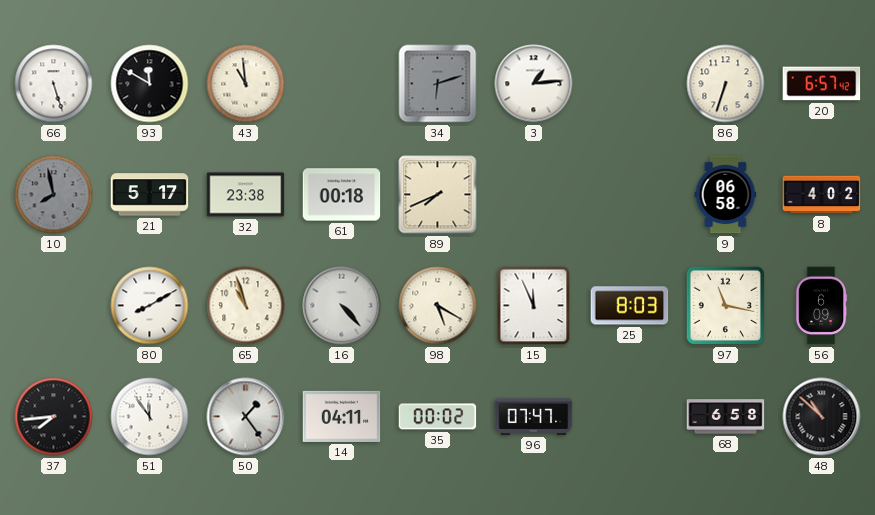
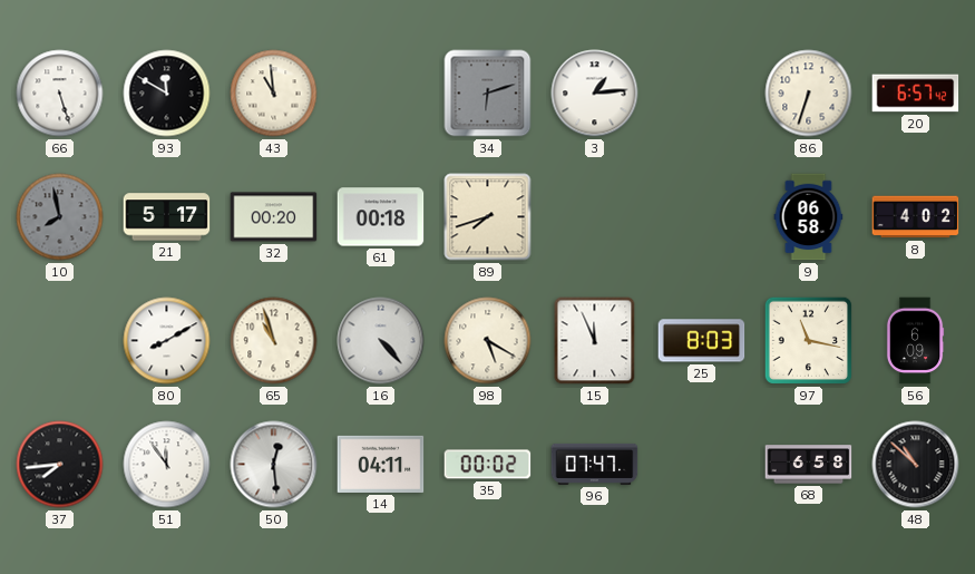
32: 23:38 -> 00:20 (274, 217)
89: 7:41 -> 7:42 (488, 217)
50: 1:24 -> 12:29 (274, 465)
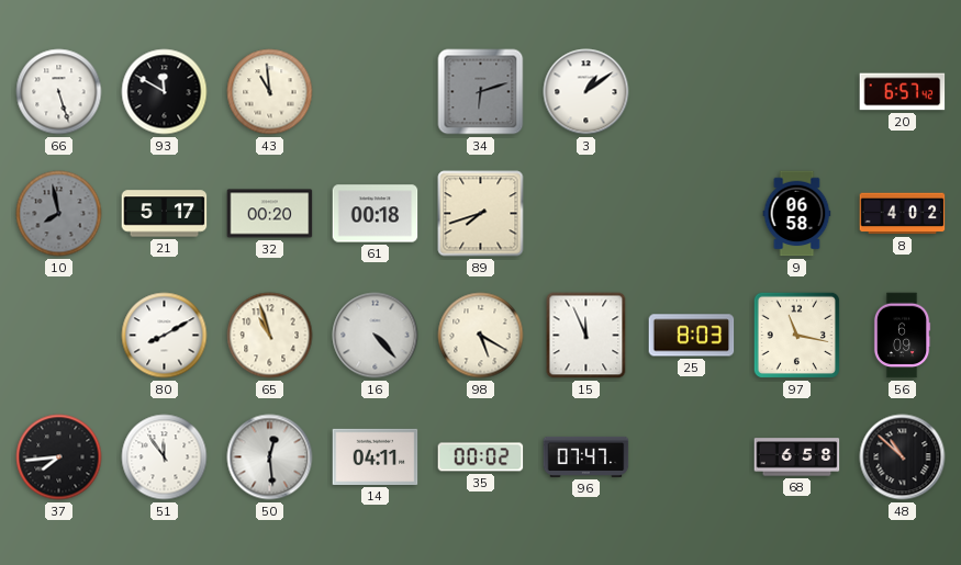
3: 1:14 -> 1:09 (586, 92)
86: 6:33 -> none (809, 94)
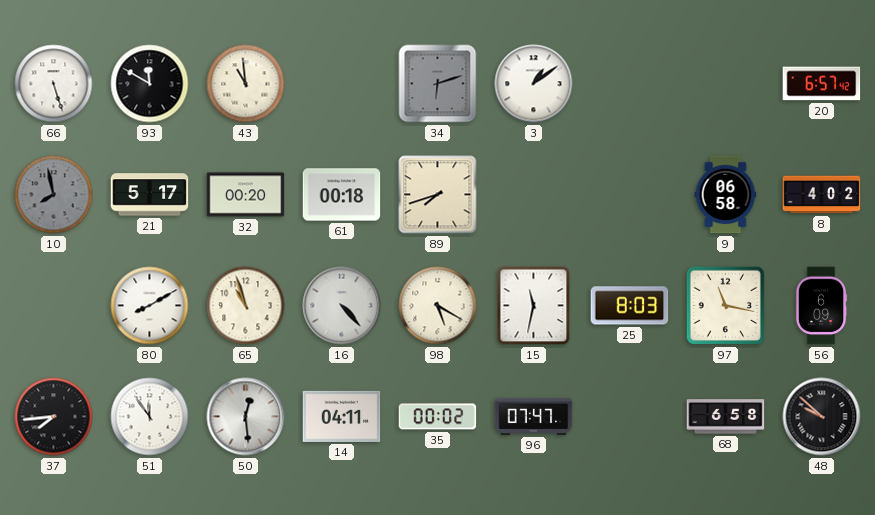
15: 11:56 -> 11:32 (534, 306)
48: 10:52 -> 9:52 (822, 417)
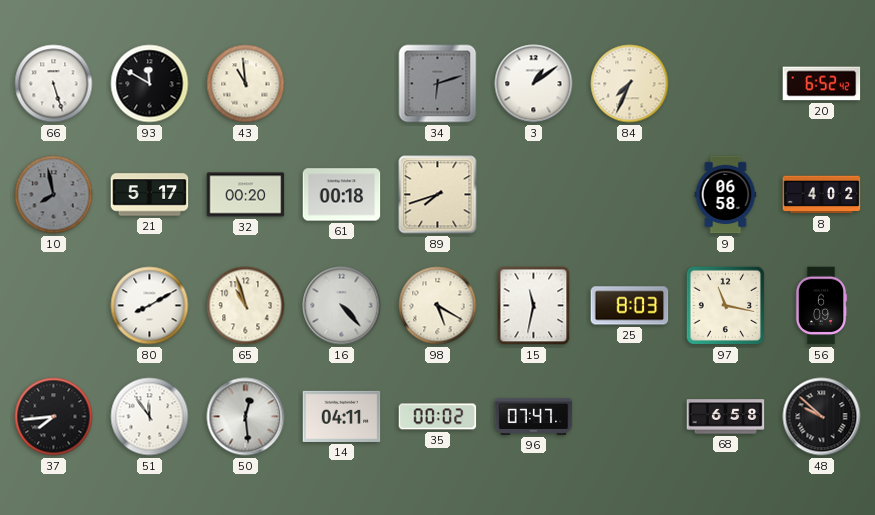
84: none -> 7:34 (630, 84)
20: 6:57 -> 6:52 (822, 84)
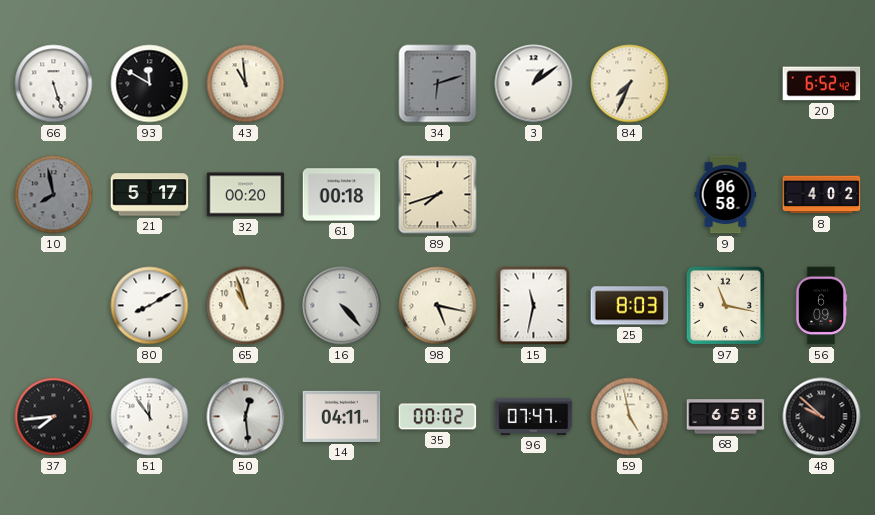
98: 5:20 -> 5:17 (438, 306)
59: none -> 4:58 (630, 417)
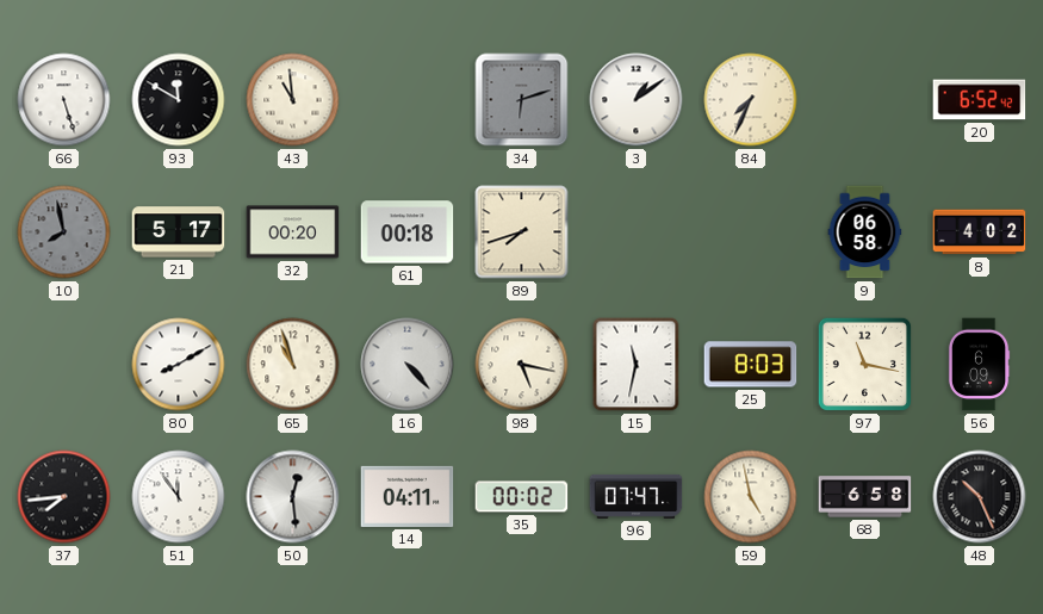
48: 9:52 -> 10:26 (980, 497)
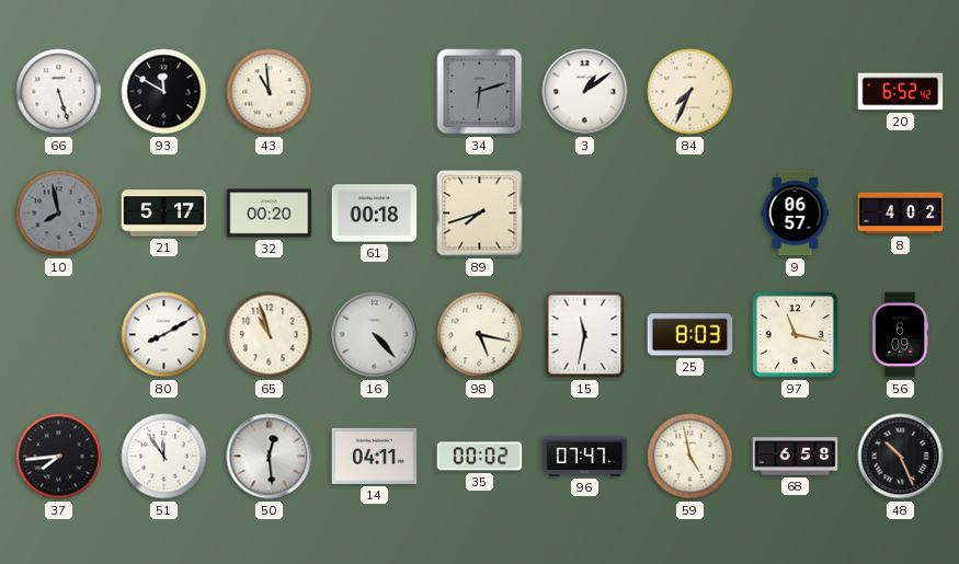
9: 06:58 -> 06:57 (796, 214)
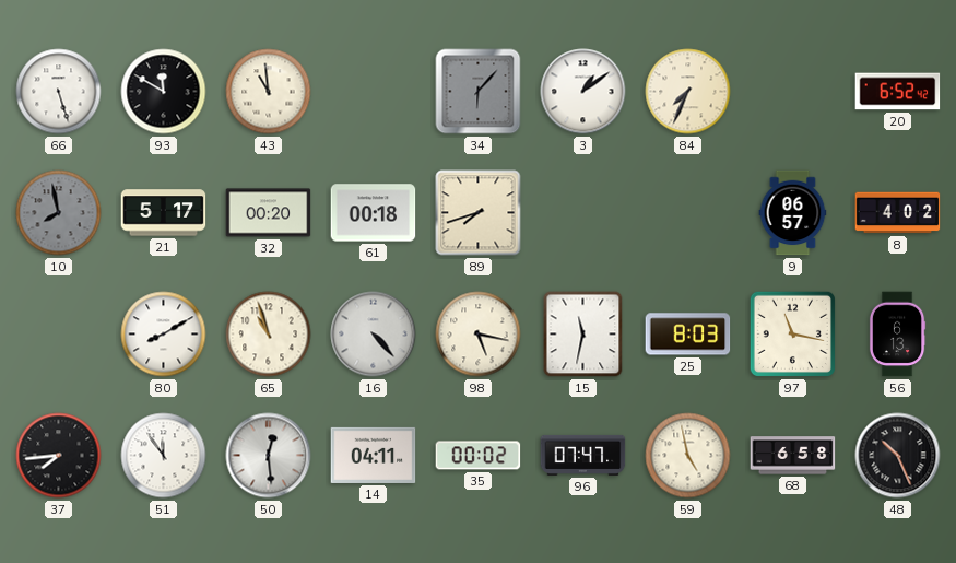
34: 6:12 -> 6:07 (479, 92)
56: 6:09 -> 6:13 (897, 335)
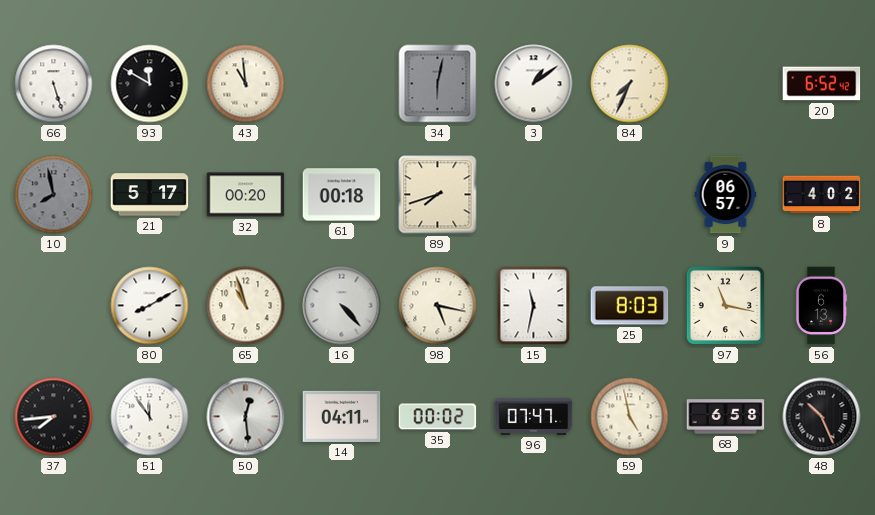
34: 6:07 -> 6:02 (438, 84)
